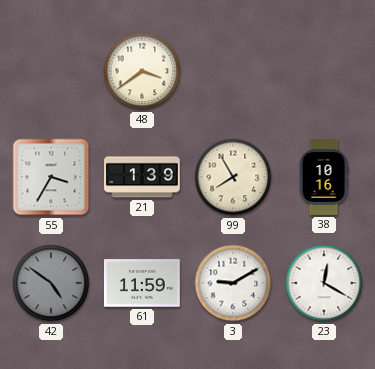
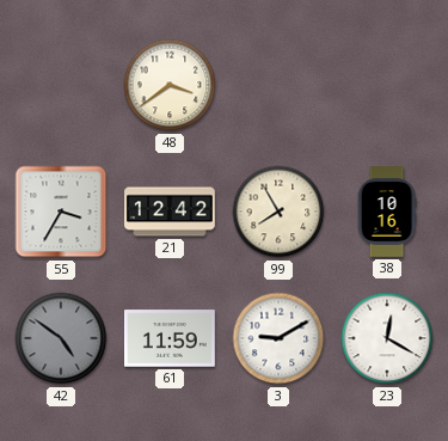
21: 1:39 -> 12:42 (171, 212)
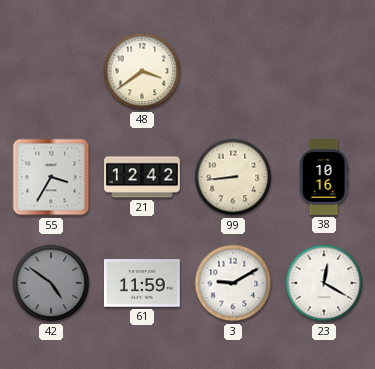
99: 7:55 -> 8:44 (233, 177)
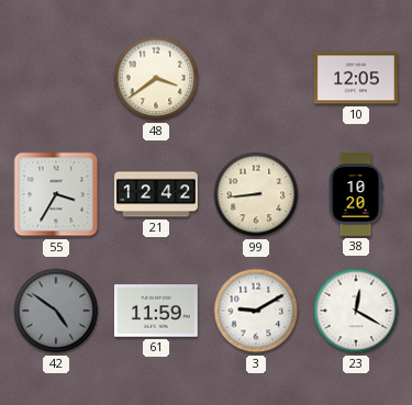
10: none -> 12:05 (357, 78)
38: 10:16 -> 10:20 (356, 194)
